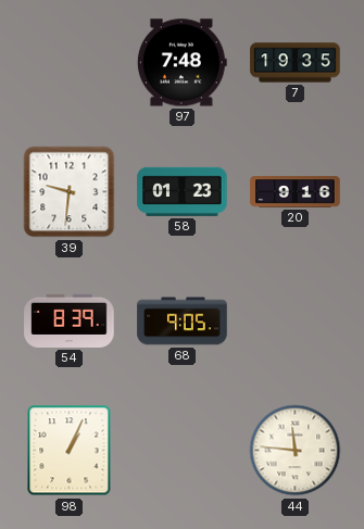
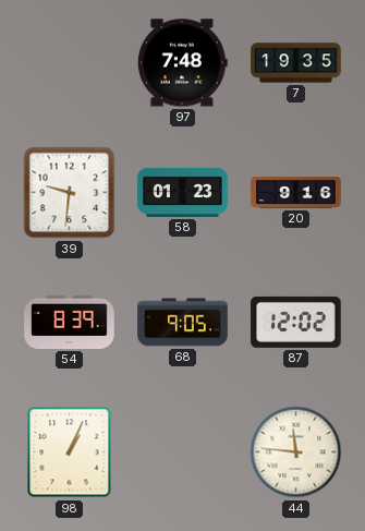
87: none -> 12:02 (296, 322)
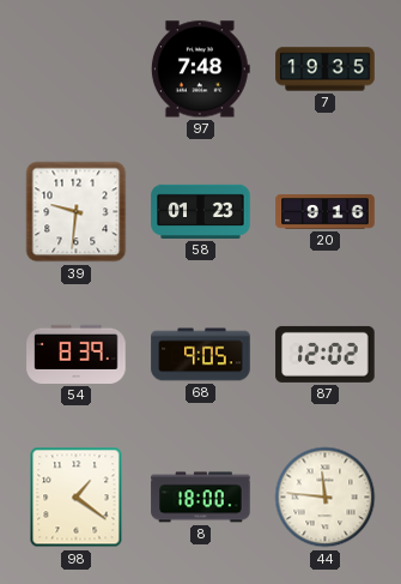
98: 1:04 -> 1:21 (77, 498)
8: none -> 18:00 (201, 498)
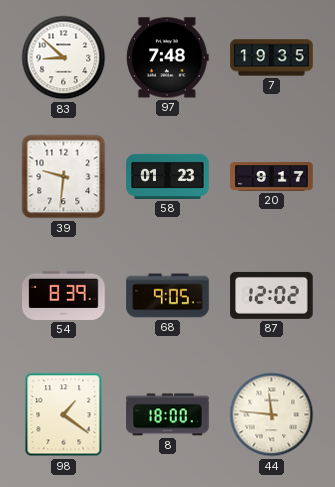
83: none -> 8:52 (64, 58)
20: 9:16 -> 9:17 (272, 177)
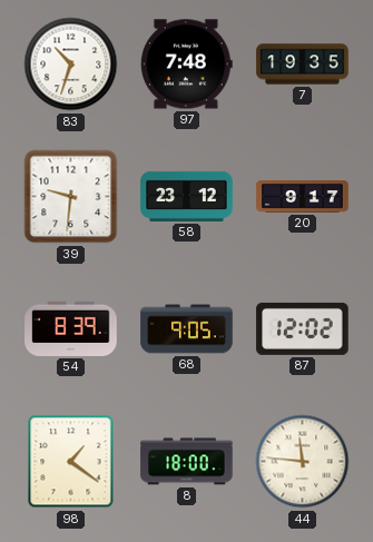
83: 8:52 -> 10:33 (71, 65)
58: 01:23 -> 23:12 (187, 196)
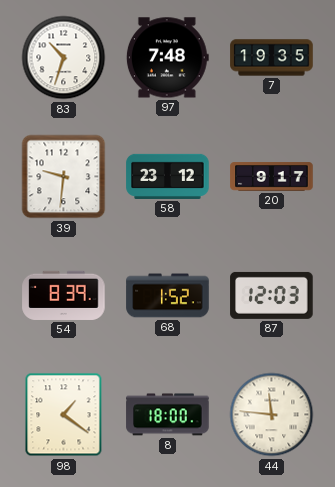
68: 9:05 -> 1:52 (168, 296)
87: 12:02 -> 12:03 (272, 295)
